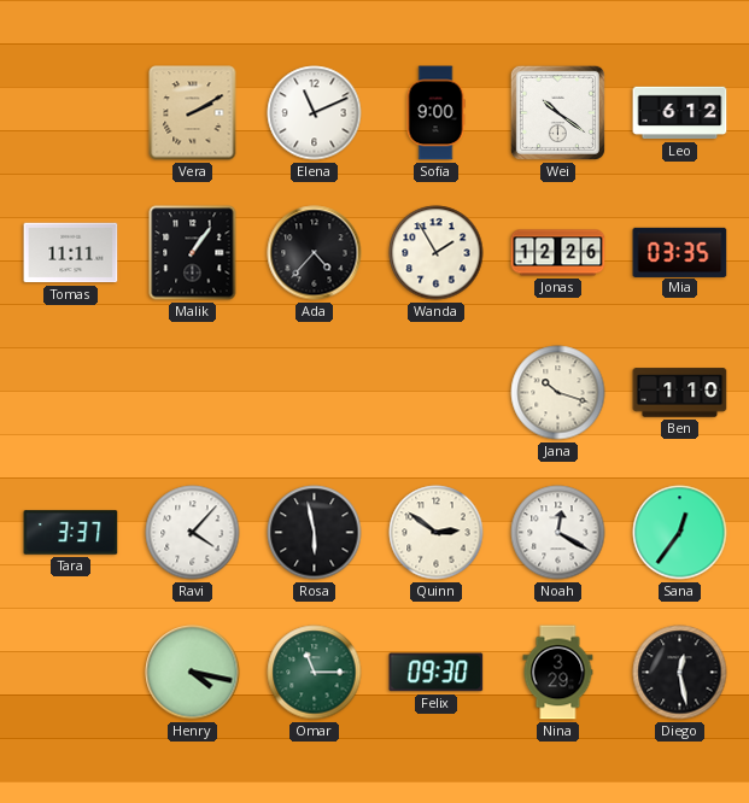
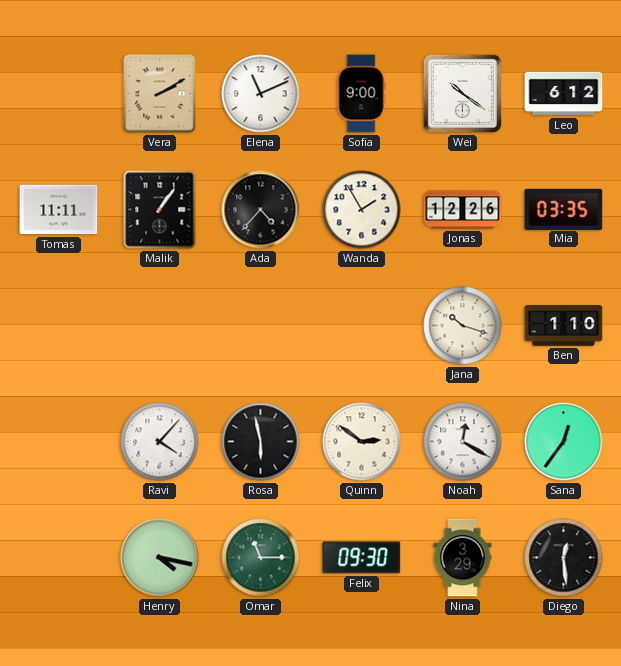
Tara: 3:37 -> none (71, 533)
Diego: 12:28 -> 12:29 (564, 558)
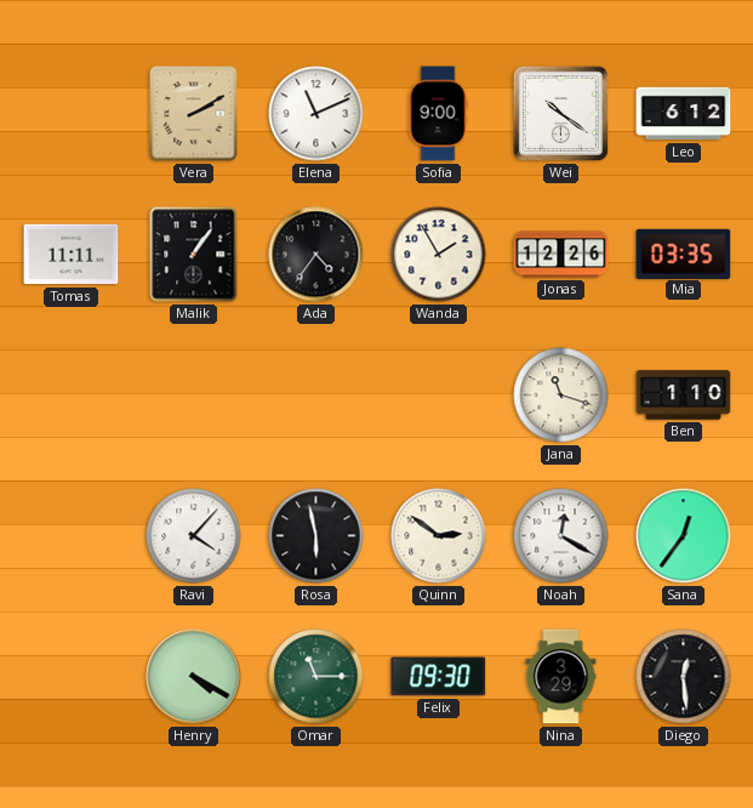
Ada: 4:37 -> 4:36 (316, 255)
Jana: 10:18 -> 11:18 (561, 396)
Henry: 4:17 -> 4:20 (194, 677)
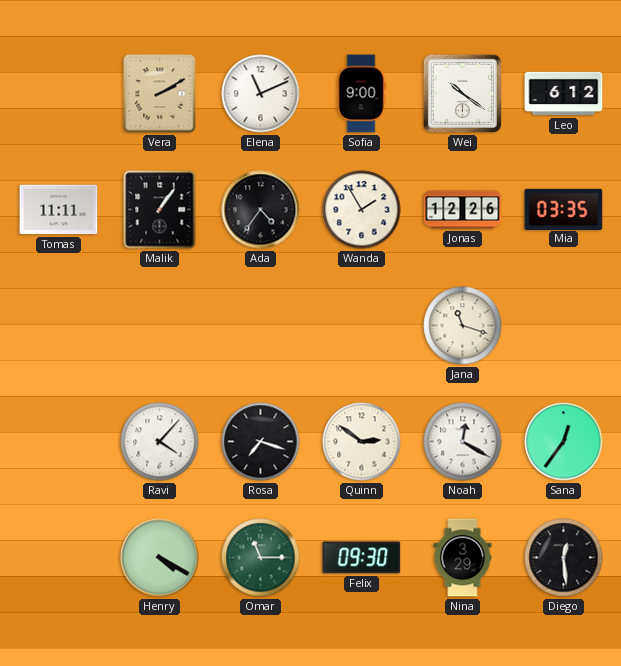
Ben: 1:10 -> none (684, 396)
Rosa: 5:58 -> 7:18 (261, 442)
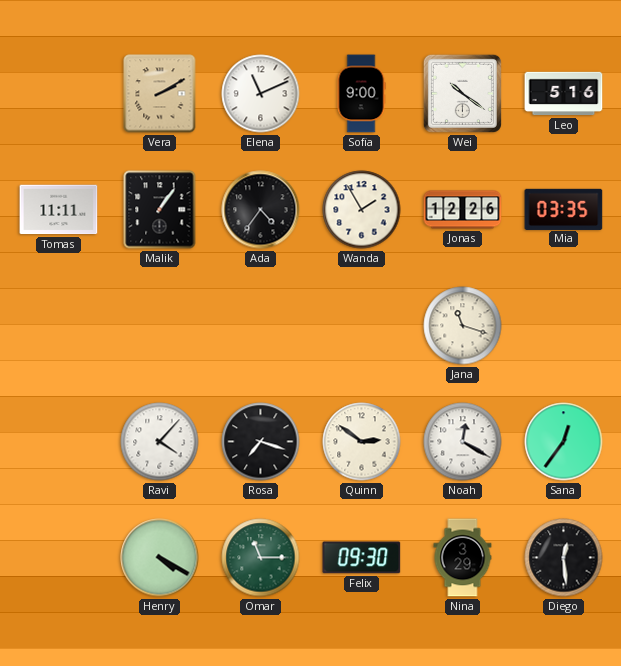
Leo: 6:12 -> 5:16 (564, 94)
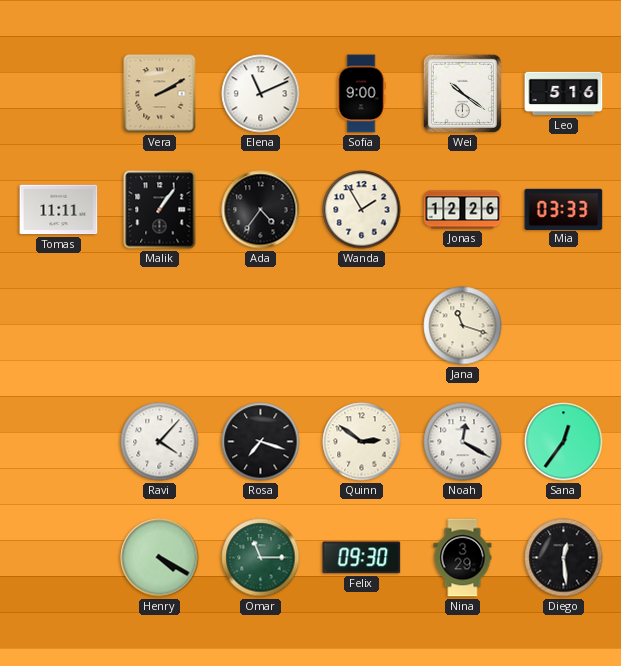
Mia: 03:35 -> 03:33 (564, 209)
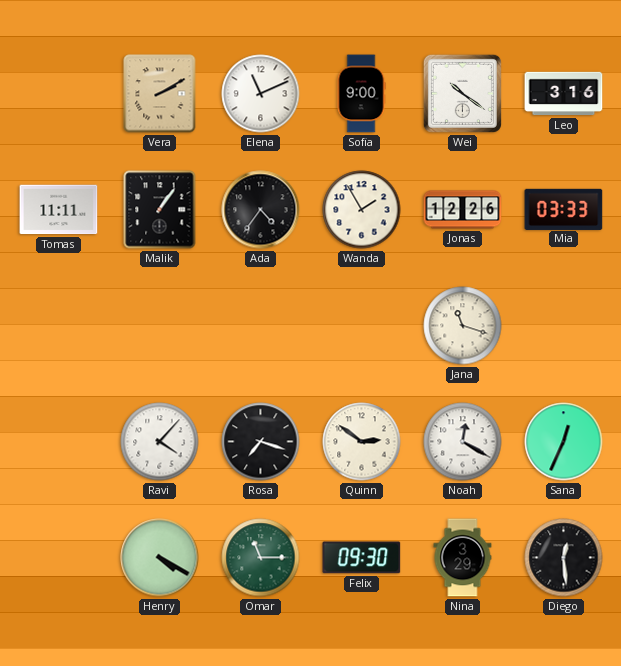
Leo: 5:16 -> 3:16 (564, 94)
Sana: 12:36 -> 12:34 (564, 442)
